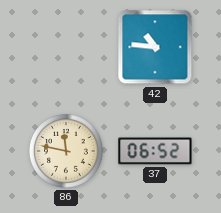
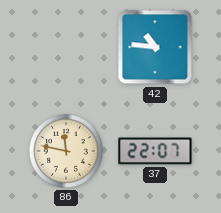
37: 06:52 -> 22:07 (155, 151)
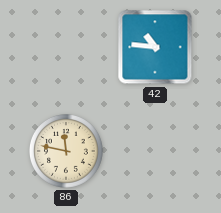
37: 22:07 -> none (155, 151)
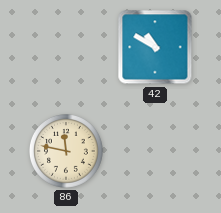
42: 10:46 -> 10:50 (155, 47)
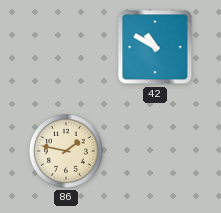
86: 11:47 -> 1:47 (67, 152)
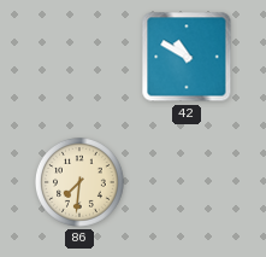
86: 1:47 -> 7:31 (81, 183)
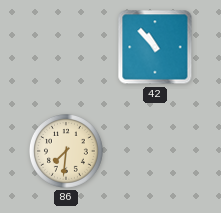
42: 10:50 -> 10:53 (155, 47)
